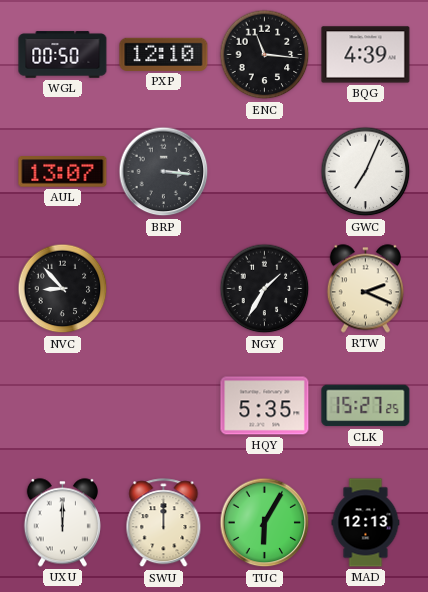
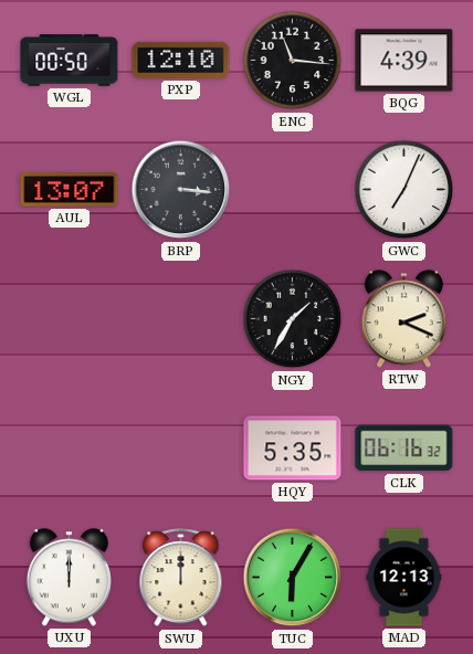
NVC: 8:53 -> none (63, 289)
CLK: 15:27 -> 06:16 (404, 449)
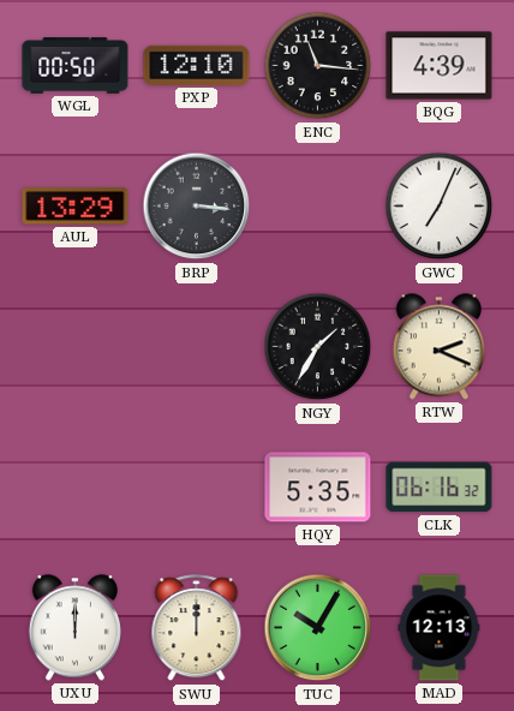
AUL: 13:07 -> 13:29 (76, 207)
TUC: 6:05 -> 10:05 (318, 628)
